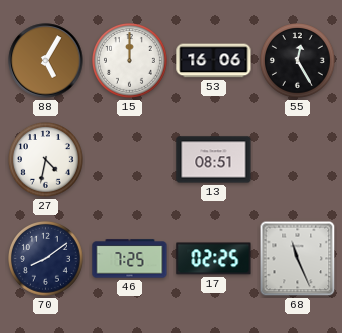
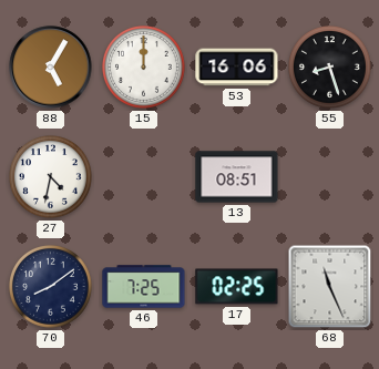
55: 12:25 -> 8:27 (330, 68)
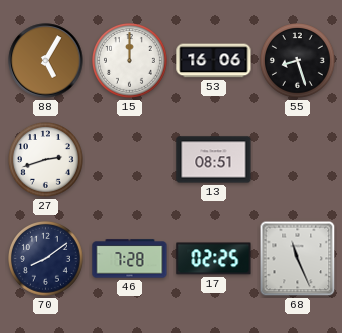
27: 4:32 -> 2:42 (46, 160)
46: 7:25 -> 7:28 (130, 259)
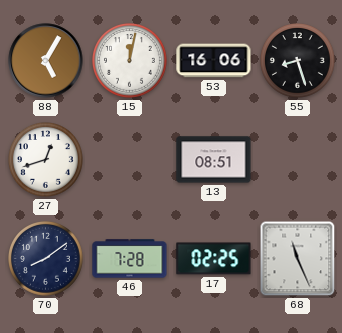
15: 12:00 -> 12:02 (130, 61)
27: 2:42 -> 12:42 (46, 160)
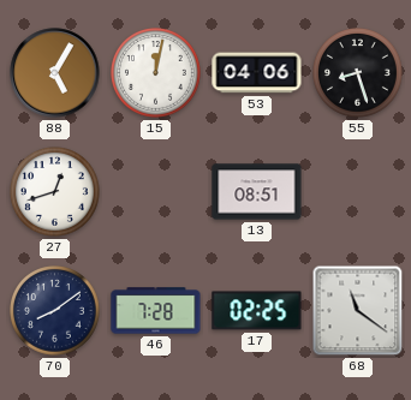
53: 16:06 -> 04:06 (257, 73)
68: 11:26 -> 11:21 (358, 311)
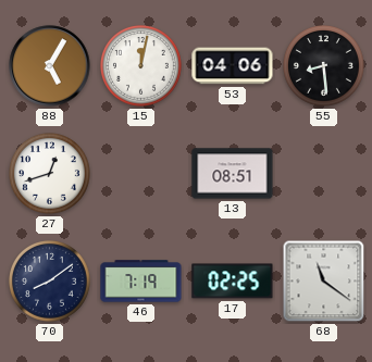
55: 8:27 -> 8:29 (324, 66)
46: 7:28 -> 7:19 (141, 282)
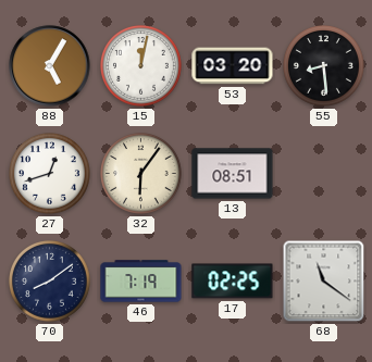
53: 04:06 -> 03:20 (233, 66)
32: none -> 6:06 (141, 174)
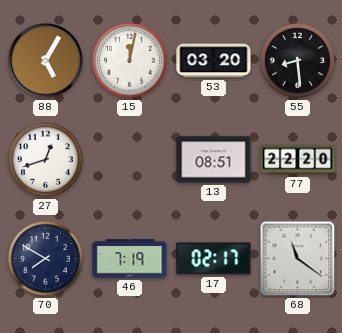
32: 6:06 -> none (141, 174)
77: none -> 22:20 (298, 160)
70: 8:09 -> 7:50 (46, 259)
17: 02:25 -> 02:17 (214, 259)
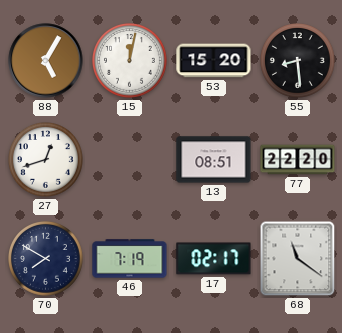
53: 03:20 -> 15:20 (214, 61)
